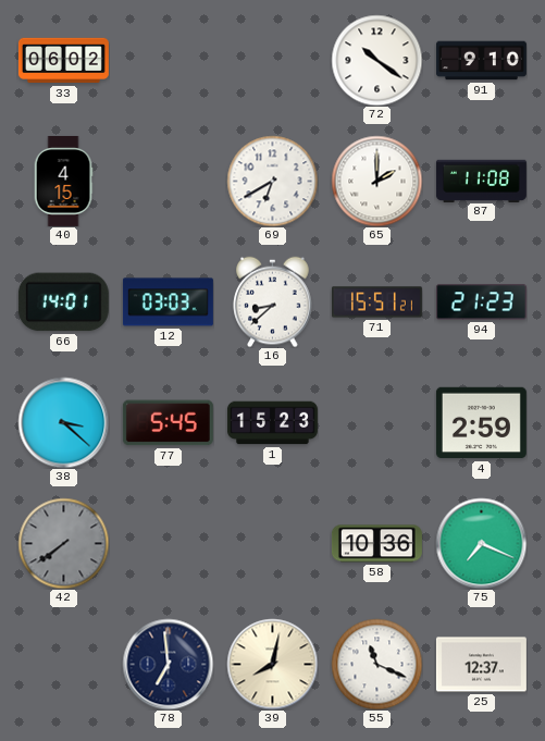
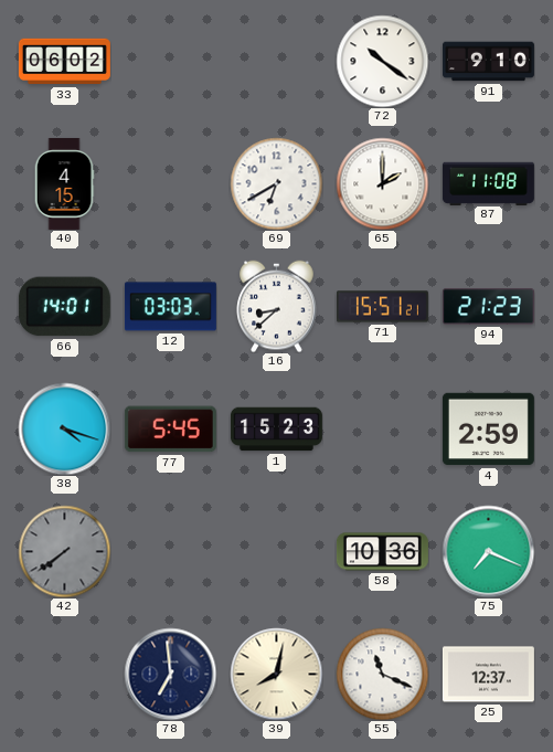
38: 3:22 -> 4:18 (64, 428)
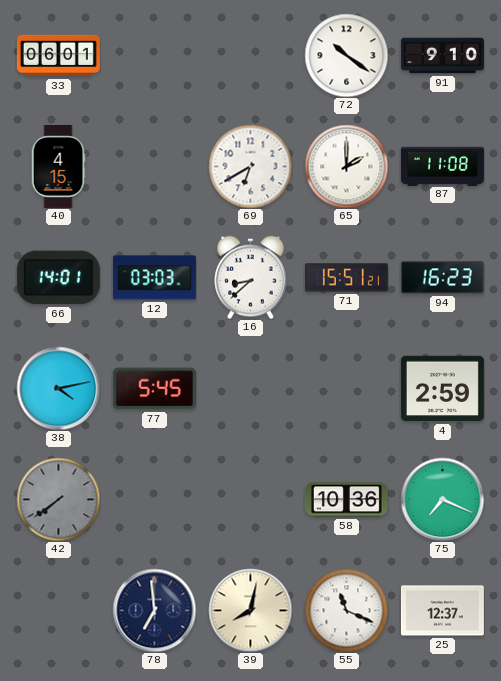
33: 06:02 -> 06:01 (58, 56)
94: 21:23 -> 16:23 (442, 278)
38: 4:18 -> 4:13 (58, 388)
1: 15:23 -> none (276, 430)
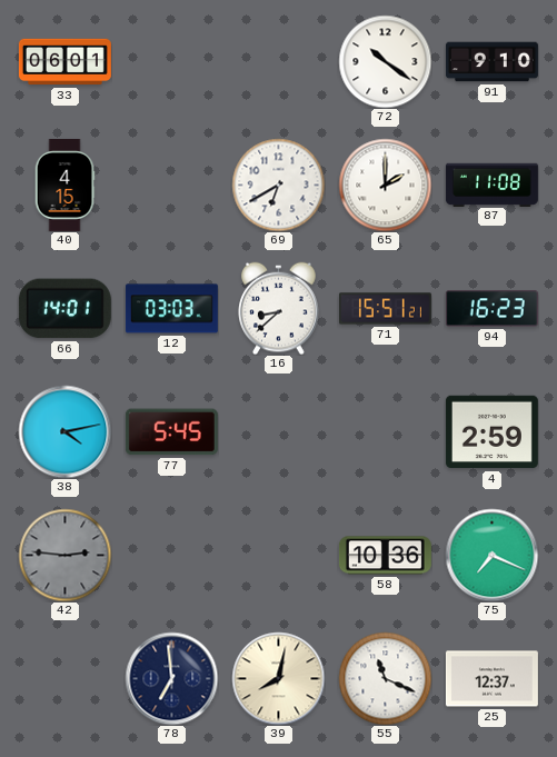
42: 7:39 -> 2:46 (64, 555)
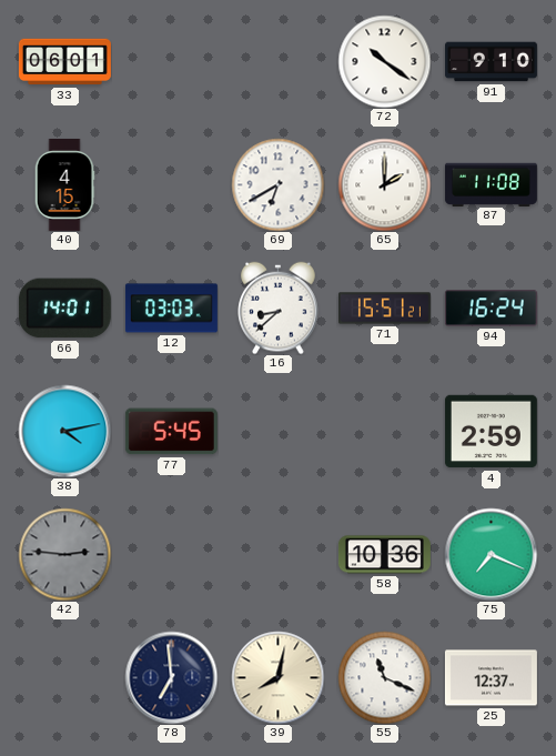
94: 16:23 -> 16:24 (491, 309)
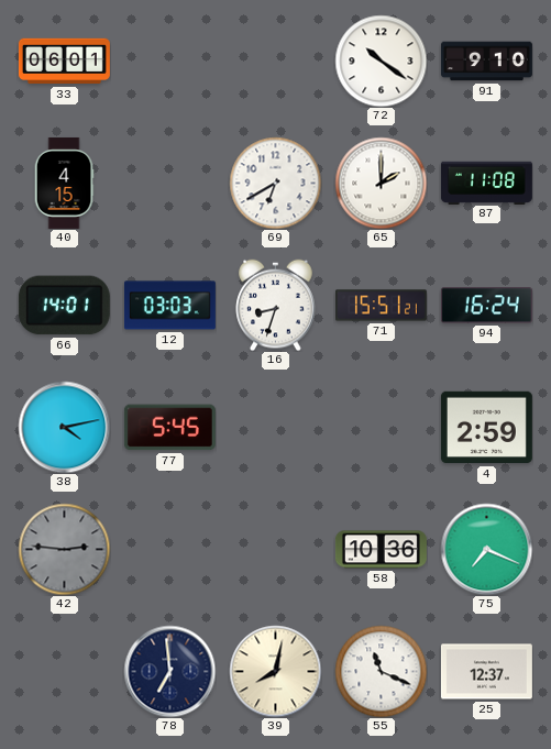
16: 8:38 -> 8:33 (276, 305)
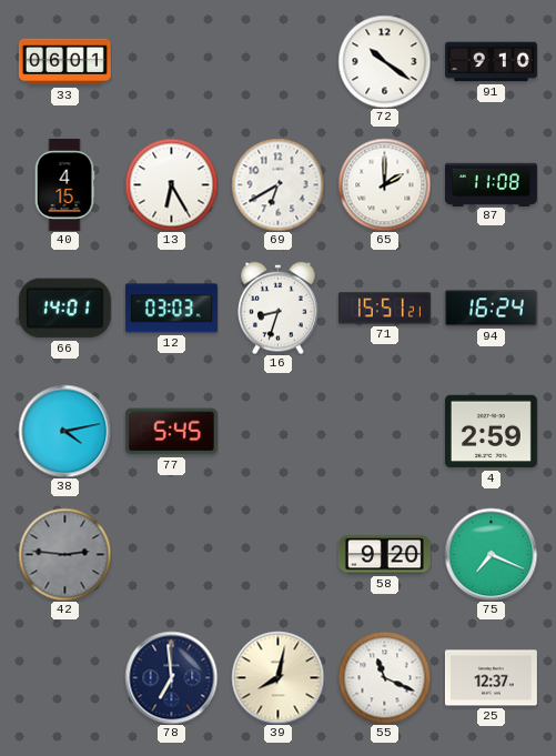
13: none -> 6:25 (171, 184)
58: 10:36 -> 9:20 (384, 555)
